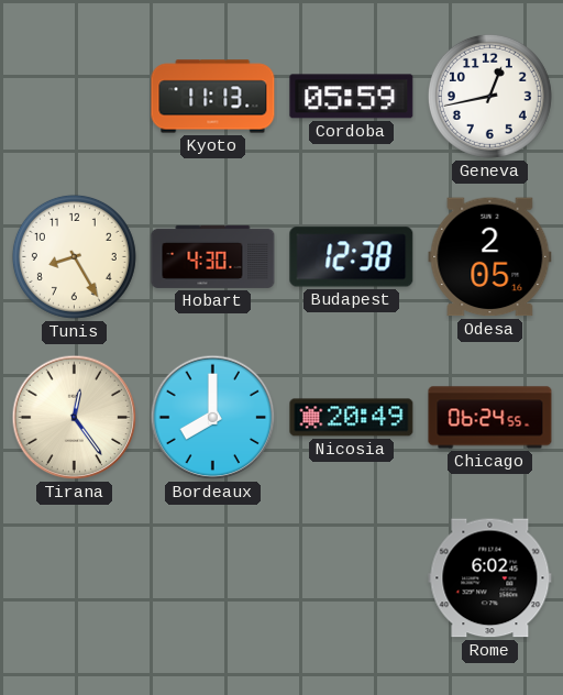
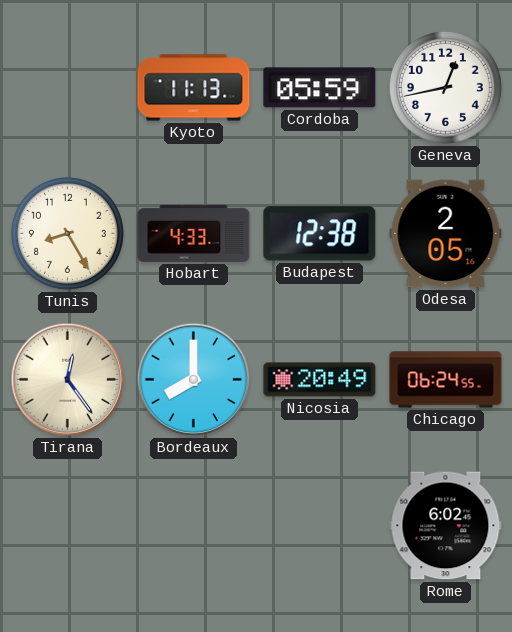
Hobart: 4:30 -> 4:33 (194, 233)
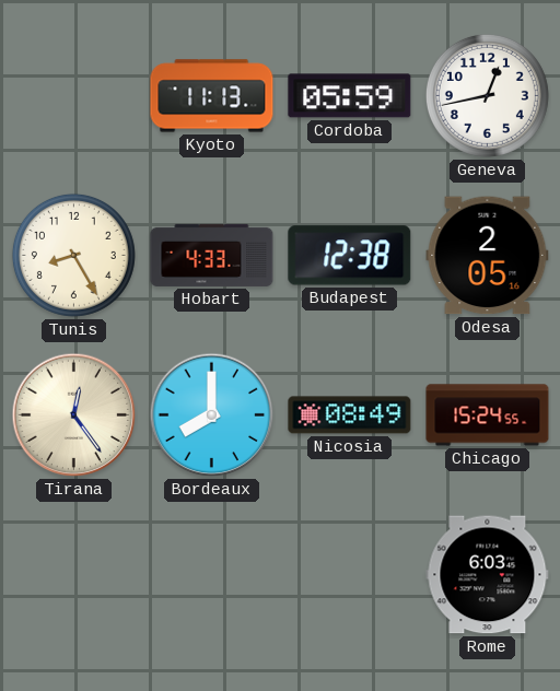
Nicosia: 20:49 -> 08:49 (350, 415)
Chicago: 06:24 -> 15:24 (488, 415)
Rome: 6:02 -> 6:03 (488, 575)
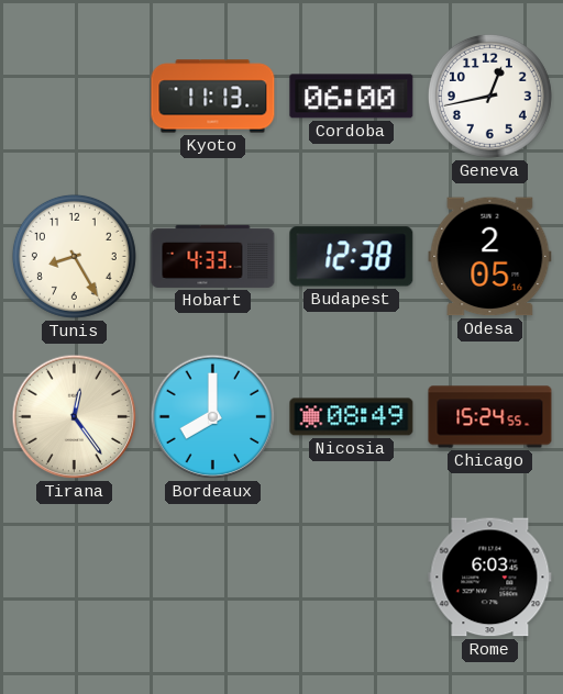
Cordoba: 05:59 -> 06:00 (352, 97)
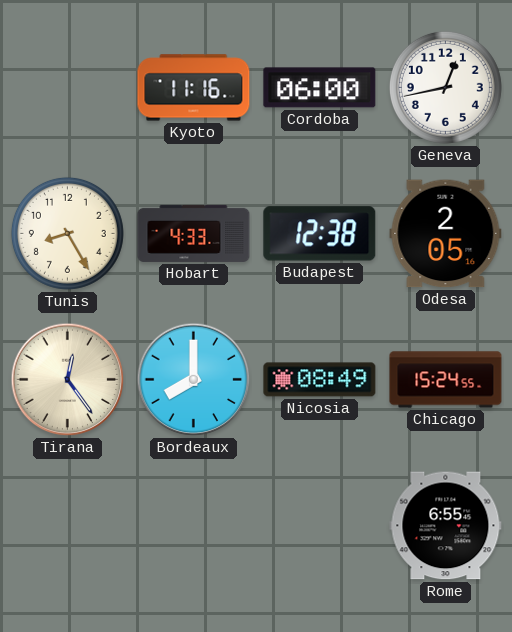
Kyoto: 11:13 -> 11:16 (194, 88)
Rome: 6:03 -> 6:55 (446, 526)
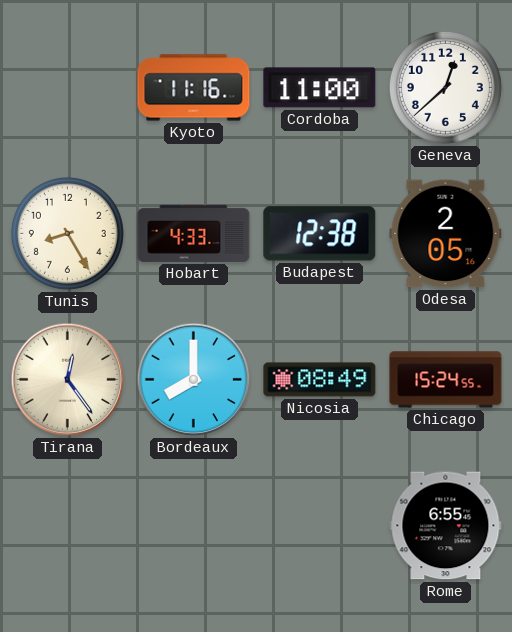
Cordoba: 06:00 -> 11:00 (320, 88)
Geneva: 12:43 -> 12:38 (445, 87)
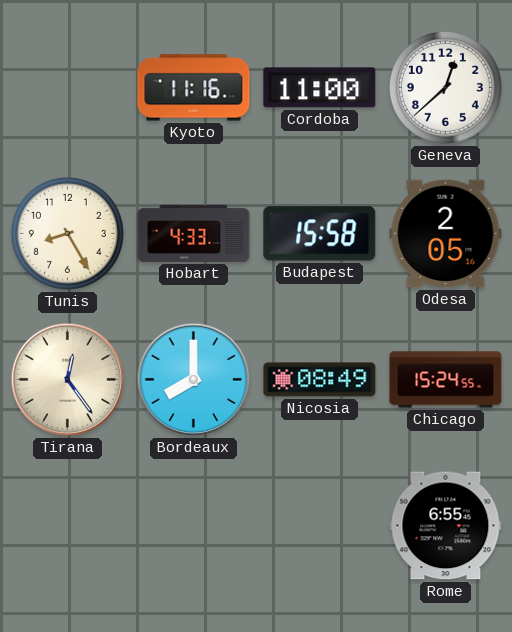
Budapest: 12:38 -> 15:58 (320, 234)
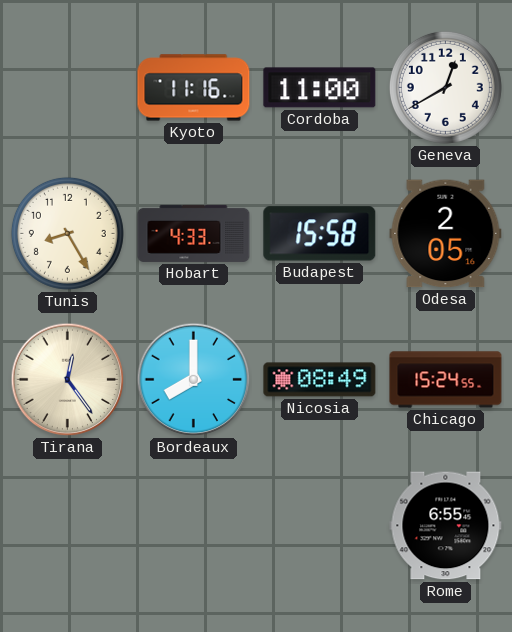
Geneva: 12:38 -> 12:40 (445, 87)
